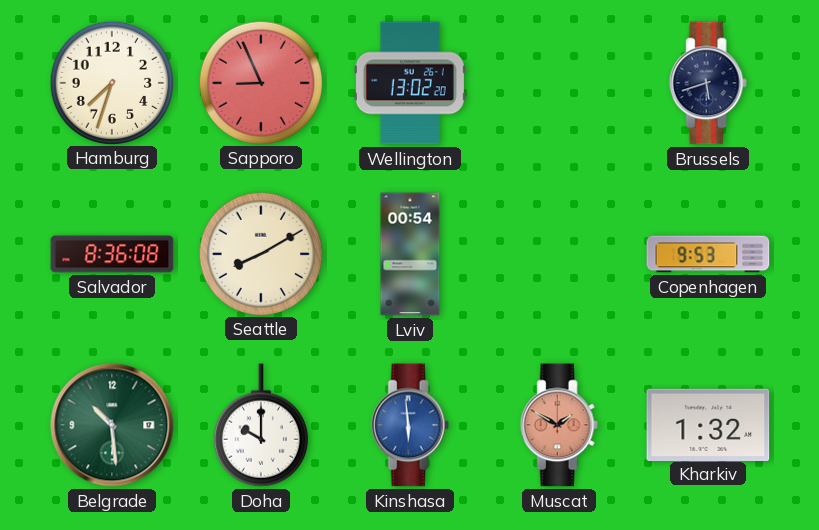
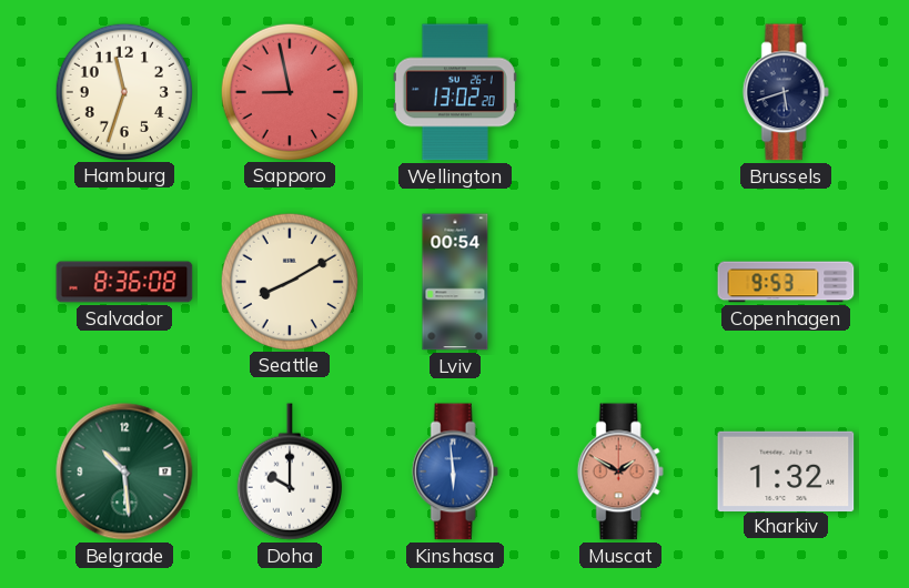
Hamburg: 7:33 -> 11:33 (123, 91)
Sapporo: 8:56 -> 8:58 (289, 91)
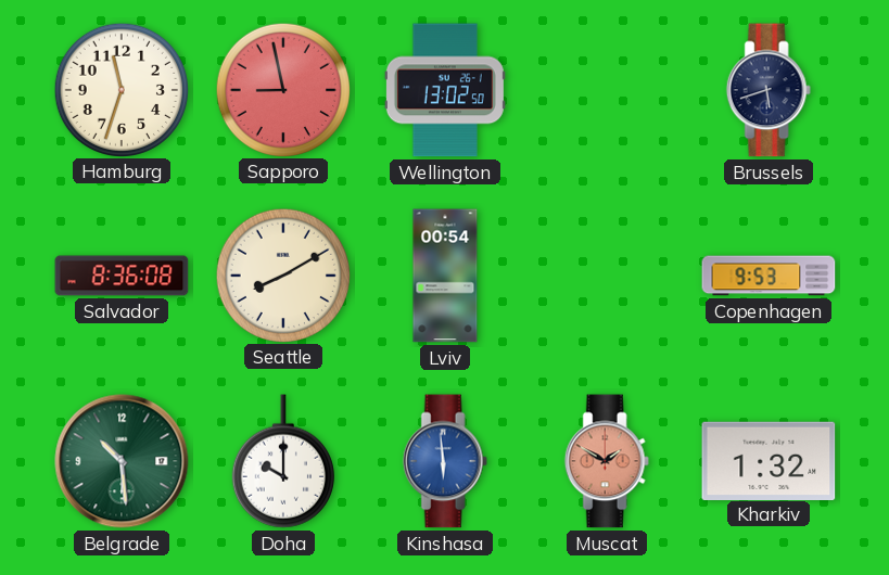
Wellington: 13:02:20 -> 13:02:50 (445, 90)
